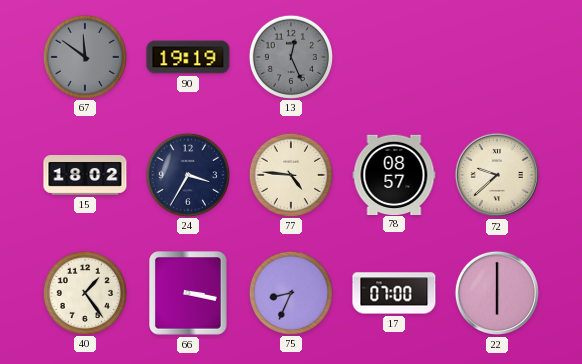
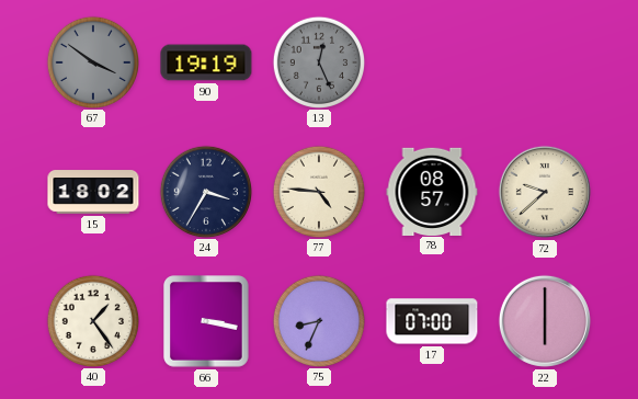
67: 11:51 -> 3:51 (92, 61)
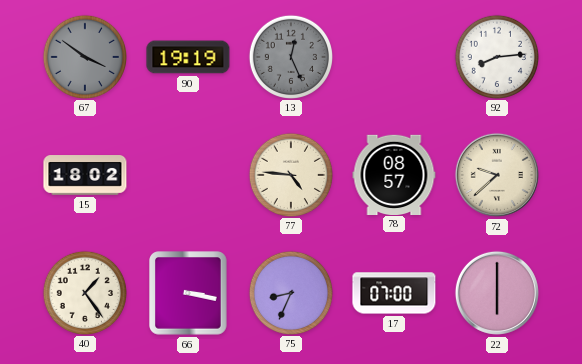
92: none -> 8:14 (496, 56)
24: 3:35 -> none (205, 191)
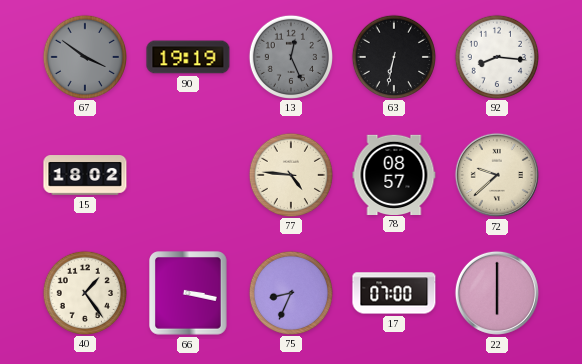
63: none -> 6:32 (393, 56)
92: 8:14 -> 8:16 (496, 56)
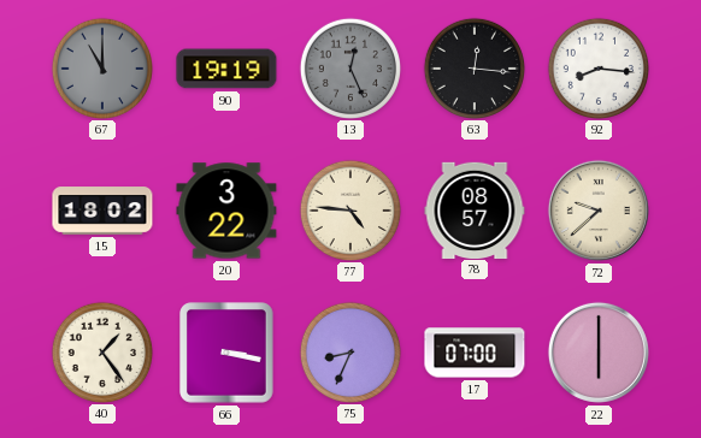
67: 3:51 -> 11:00 (101, 67)
63: 6:32 -> 12:16 (473, 67)
20: none -> 3:22 (226, 211)
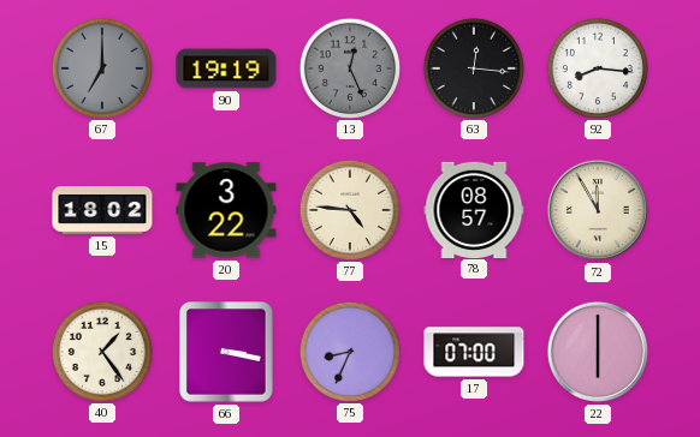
67: 11:00 -> 7:00 (101, 67)
72: 9:38 -> 11:55 (598, 210)
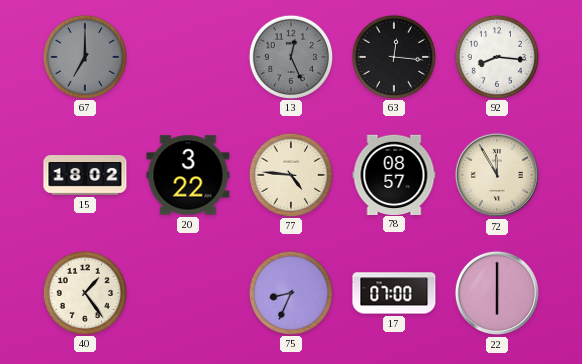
90: 19:19 -> none (226, 68)
66: 3:17 -> none (226, 352)
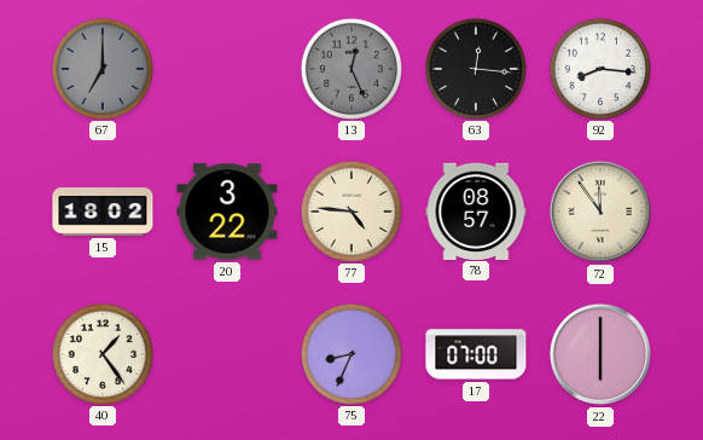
72: 11:55 -> 11:54 (600, 212)
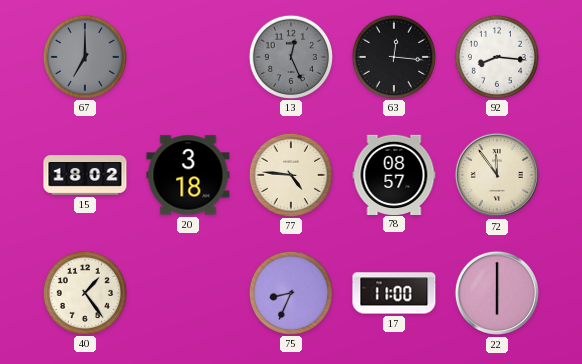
20: 3:22 -> 3:18 (188, 175)
17: 07:00 -> 11:00 (394, 293)
